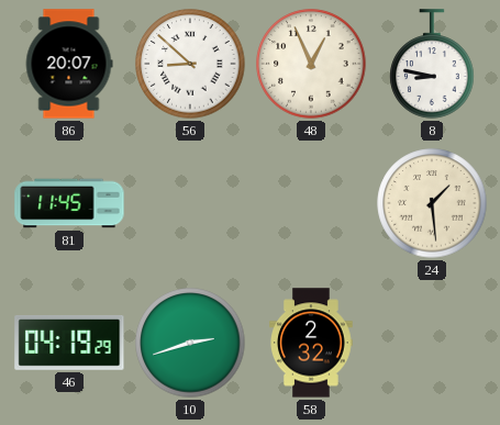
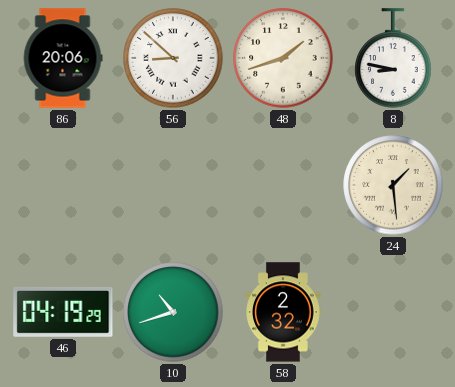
86: 20:07 -> 20:06 (63, 58)
48: 12:56 -> 1:42 (283, 58)
81: 11:45 -> none (69, 203)
10: 2:42 -> 10:42 (173, 312)
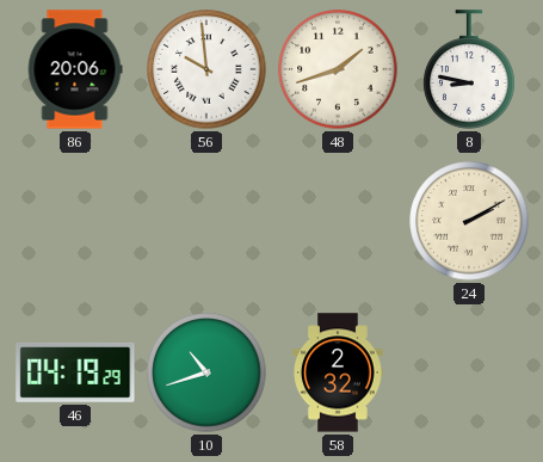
56: 8:52 -> 9:59 (206, 69)
24: 1:29 -> 2:10 (469, 221)
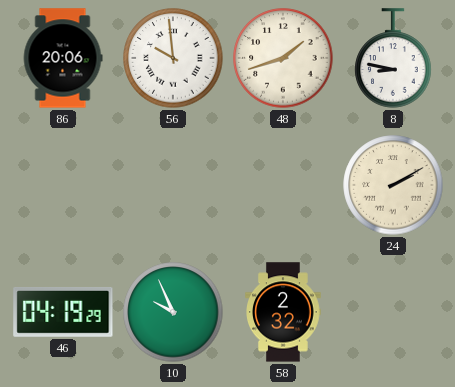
10: 10:42 -> 9:56 (173, 312)
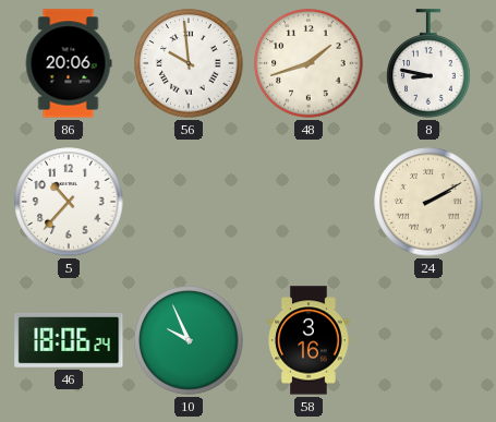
5: none -> 10:37 (69, 202)
46: 04:19 -> 18:06 (69, 340)
58: 2:32 -> 3:16 (310, 340)
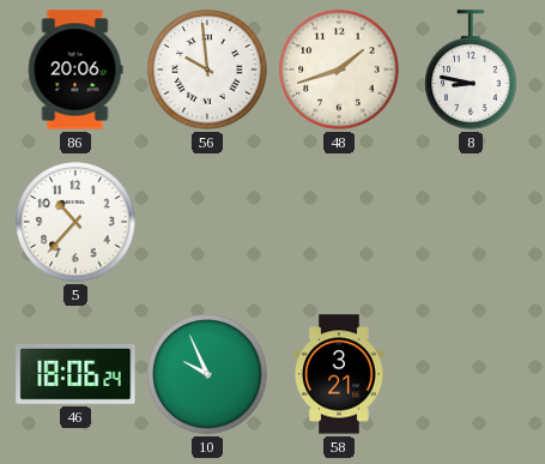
24: 2:10 -> none (428, 202)
58: 3:16 -> 3:21 (340, 374)
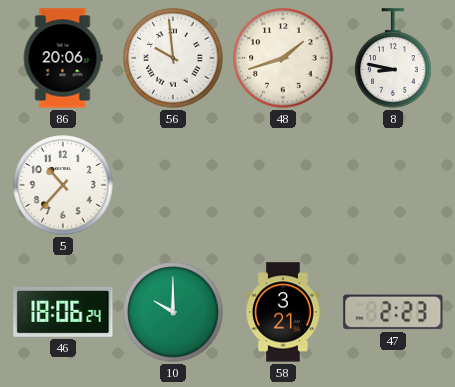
10: 9:56 -> 10:00 (173, 312)
47: none -> 2:23 (393, 312)
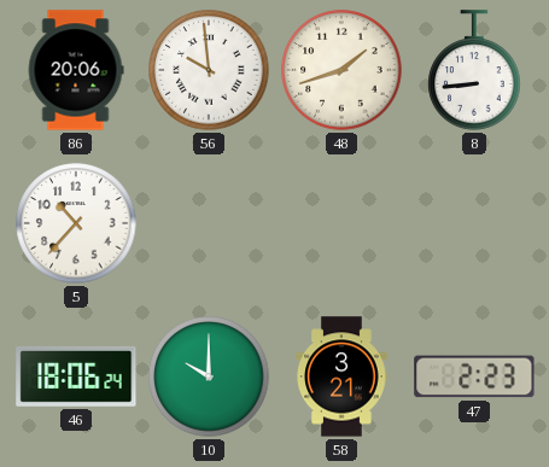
8: 8:47 -> 8:44 (474, 70)
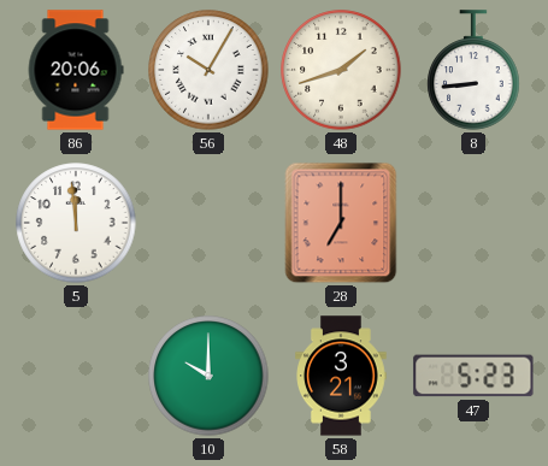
56: 9:59 -> 10:05 (208, 70)
5: 10:37 -> 11:59 (76, 223)
28: none -> 7:00 (341, 223)
46: 18:06 -> none (76, 376)
47: 2:23 -> 5:23 (473, 376)
